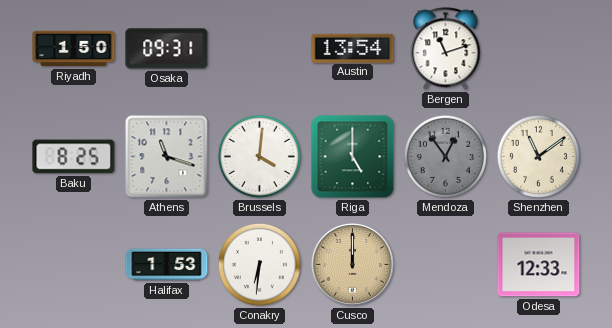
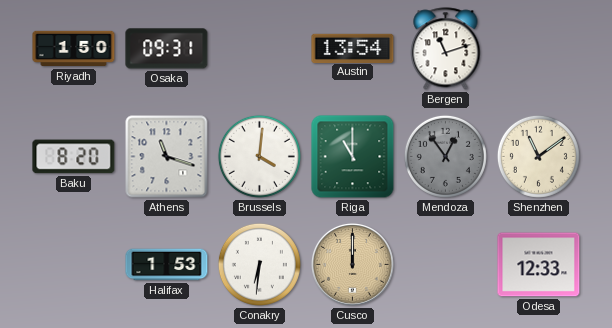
Baku: 8:25 -> 8:20 (74, 157)
Riga: 5:00 -> 11:00 (353, 157)
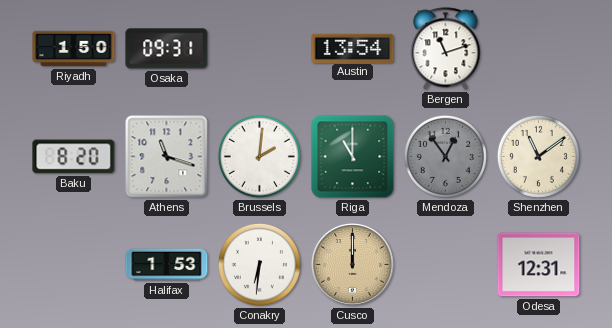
Brussels: 4:01 -> 2:01 (259, 156)
Odesa: 12:33 -> 12:31 (539, 265)
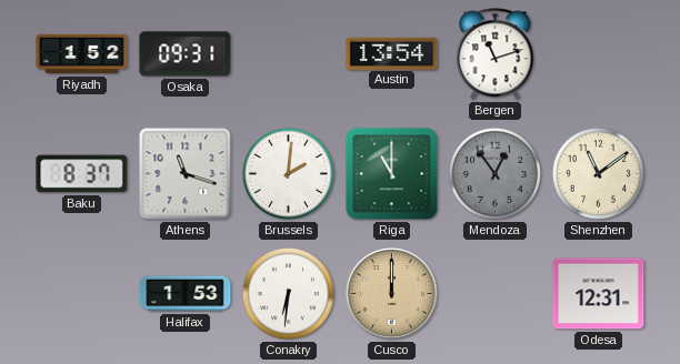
Riyadh: 1:50 -> 1:52 (82, 54)
Baku: 8:20 -> 8:37 (82, 174)
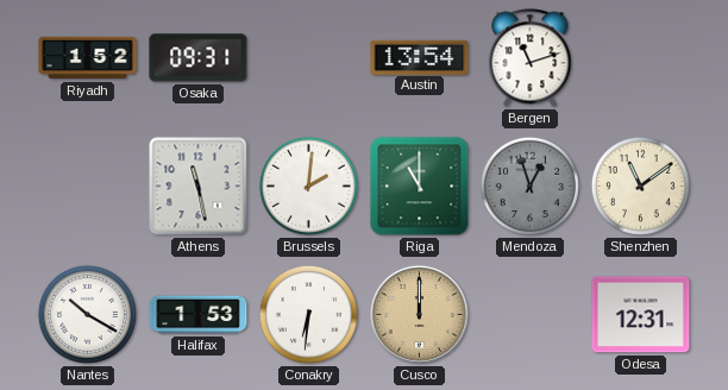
Baku: 8:37 -> none (82, 174)
Athens: 11:18 -> 11:28 (199, 187)
Mendoza: 12:54 -> 12:57 (529, 185)
Nantes: none -> 10:20 (87, 314)
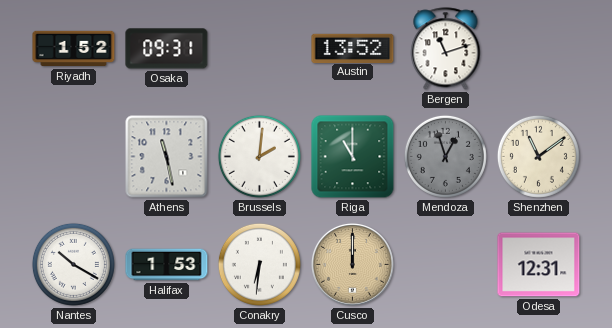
Austin: 13:54 -> 13:52 (353, 48)
